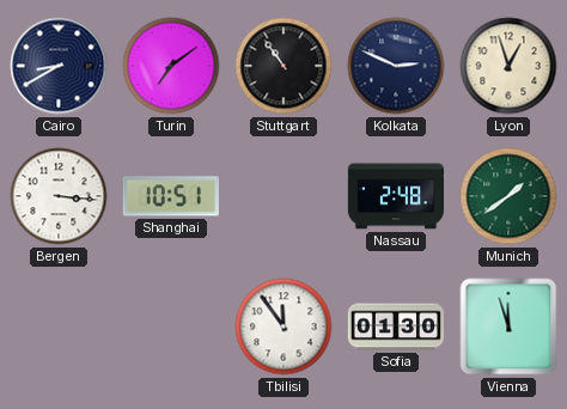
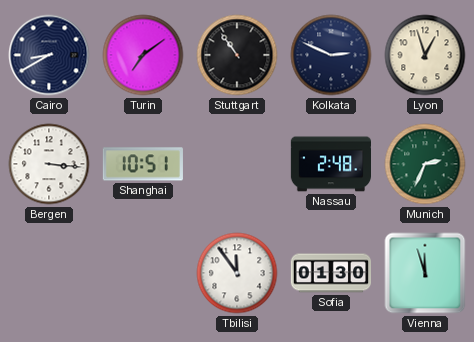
Munich: 1:39 -> 2:34 (425, 164)
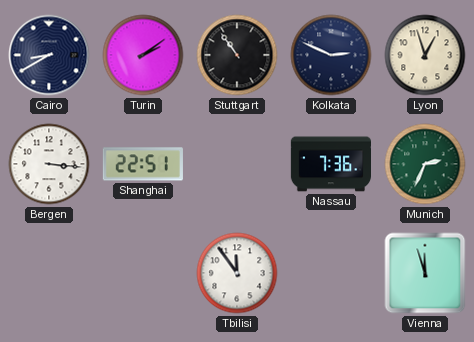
Turin: 7:09 -> 2:09 (143, 55)
Shanghai: 10:51 -> 22:51 (143, 164)
Nassau: 2:48 -> 7:36 (330, 164)
Sofia: 01:30 -> none (330, 273)
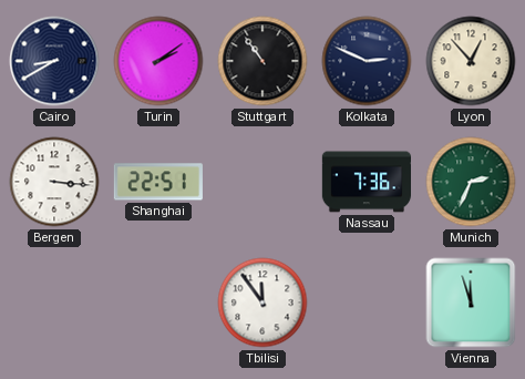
Lyon: 12:57 -> 12:53 (471, 61)
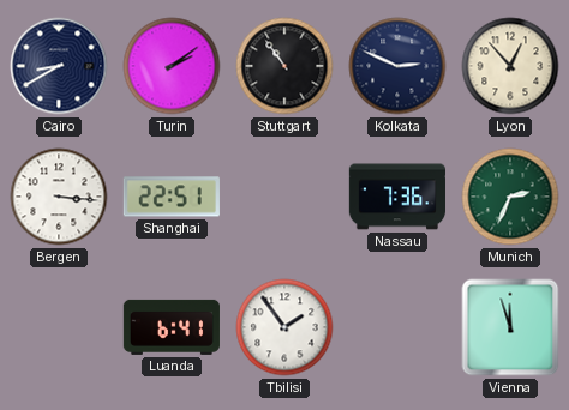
Luanda: none -> 6:41 (172, 327)
Tbilisi: 11:54 -> 1:54 (284, 327)
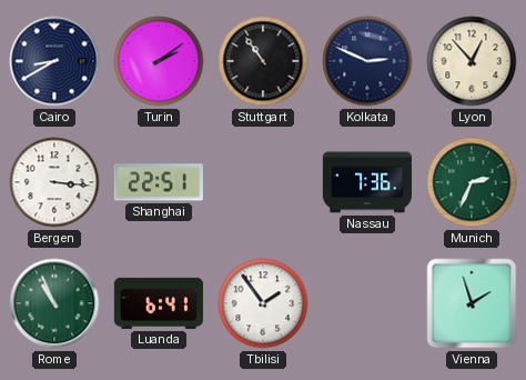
Rome: none -> 10:56 (54, 303)
Vienna: 11:57 -> 1:57 (472, 303)
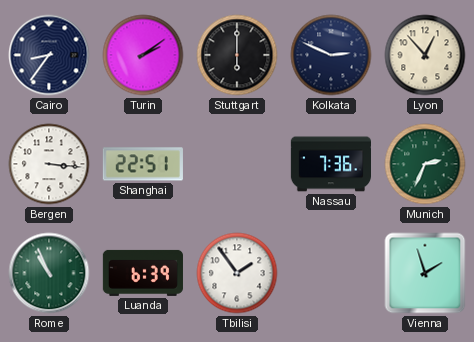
Cairo: 8:40 -> 8:36 (49, 55)
Stuttgart: 10:54 -> 6:00 (237, 55)
Luanda: 6:41 -> 6:39 (143, 273)
